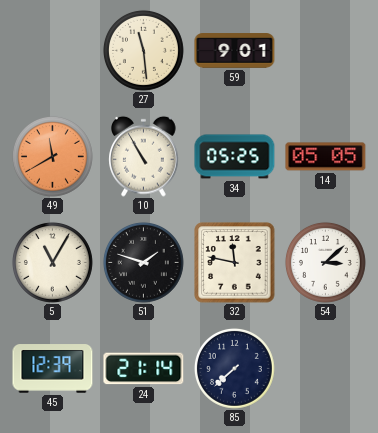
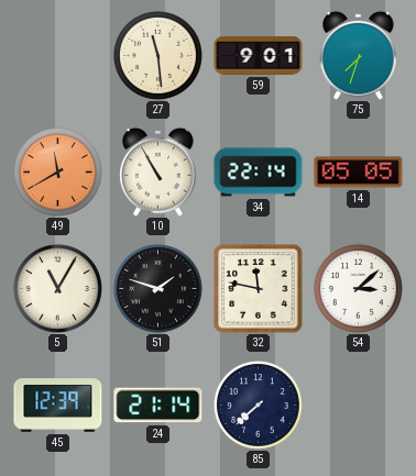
75: none -> 7:33 (359, 55)
34: 05:25 -> 22:14 (259, 173)
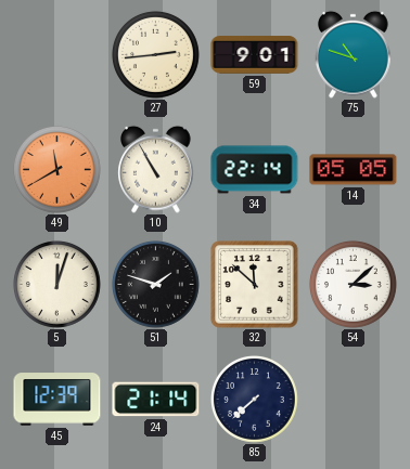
27: 11:29 -> 2:44 (155, 54)
75: 7:33 -> 10:48 (354, 54)
5: 11:05 -> 12:03 (56, 284)
32: 11:47 -> 11:52 (255, 285)
